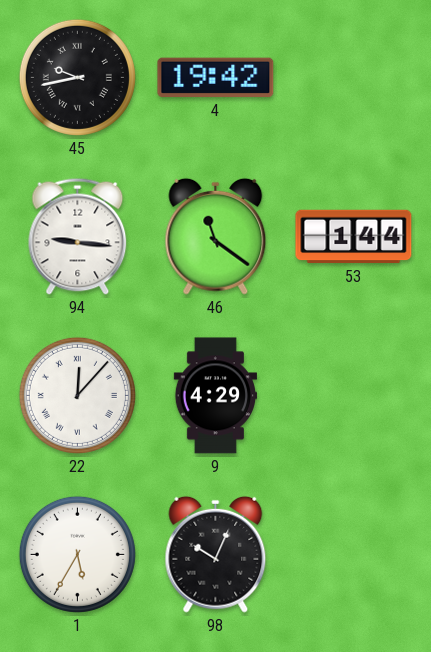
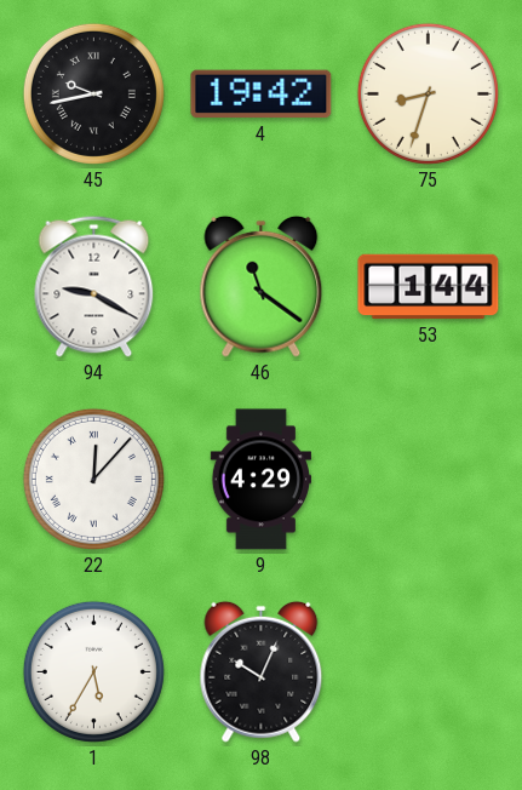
75: none -> 8:33 (428, 93)
94: 9:16 -> 9:20 (94, 286)
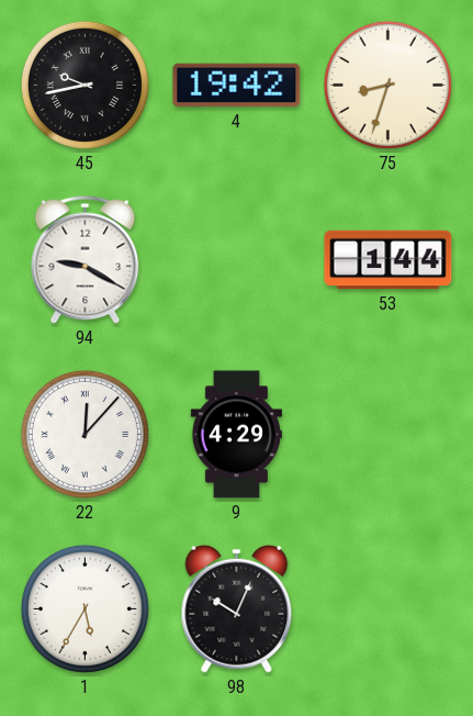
46: 11:21 -> none (262, 286)
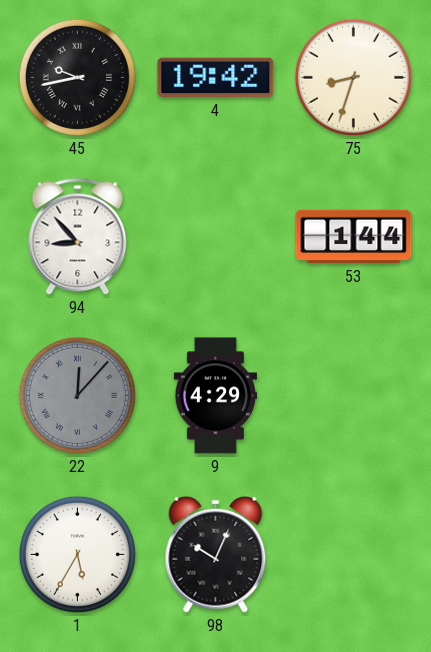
94: 9:20 -> 8:53 (78, 236)
22 dial: white -> grey (77, 395)
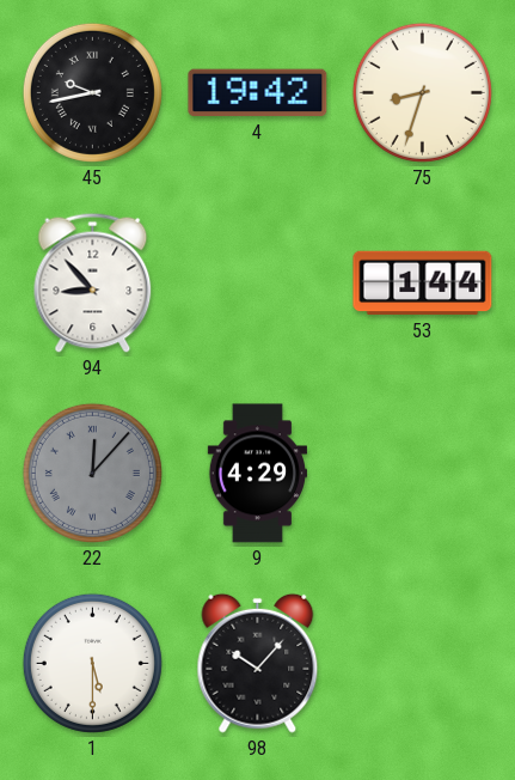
1: 5:35 -> 5:30 (92, 663)
98: 10:04 -> 10:07 (258, 663)
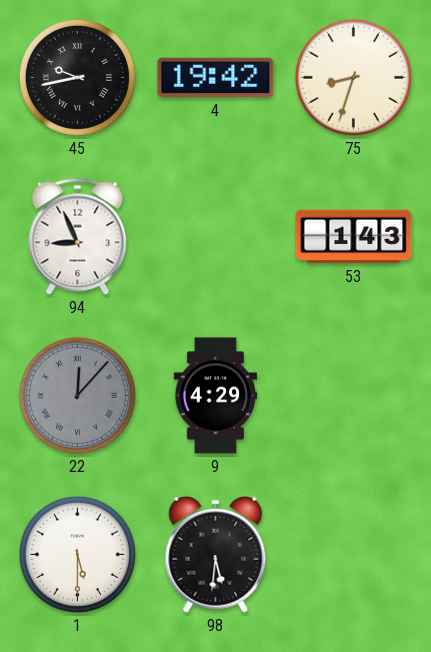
94: 8:53 -> 8:56 (78, 236)
53: 1:44 -> 1:43 (354, 237)
98: 10:07 -> 5:31 (216, 554)
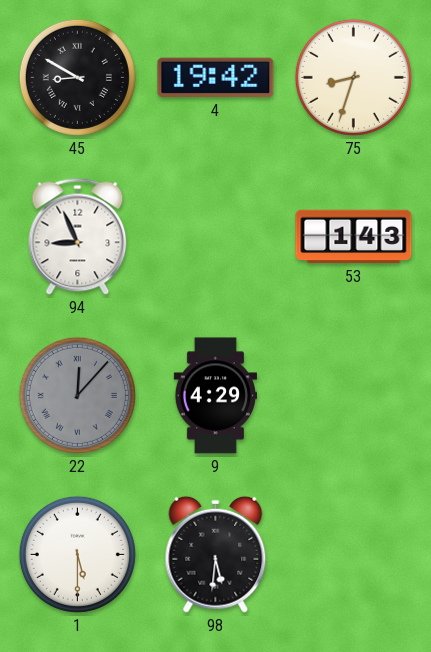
45: 9:43 -> 8:50 (77, 77)
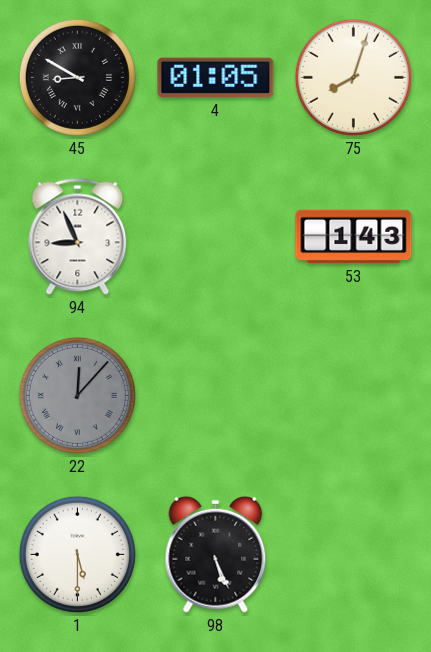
4: 19:42 -> 01:05 (216, 78)
75: 8:33 -> 8:03 (353, 77)
9: 4:29 -> none (215, 396)
98: 5:31 -> 5:26 (216, 554)
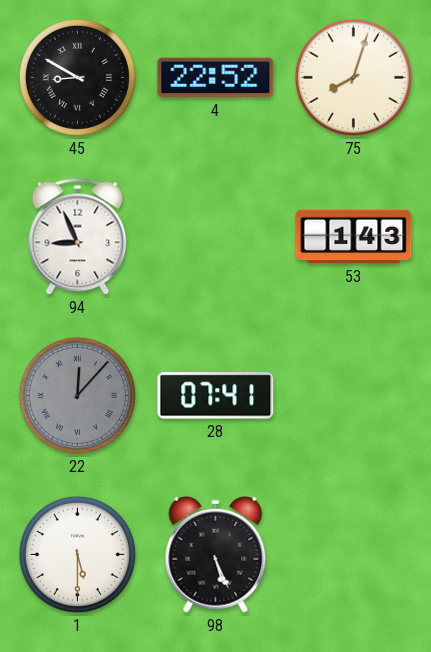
4: 01:05 -> 22:52 (216, 78)
28: none -> 07:41 (216, 396)
